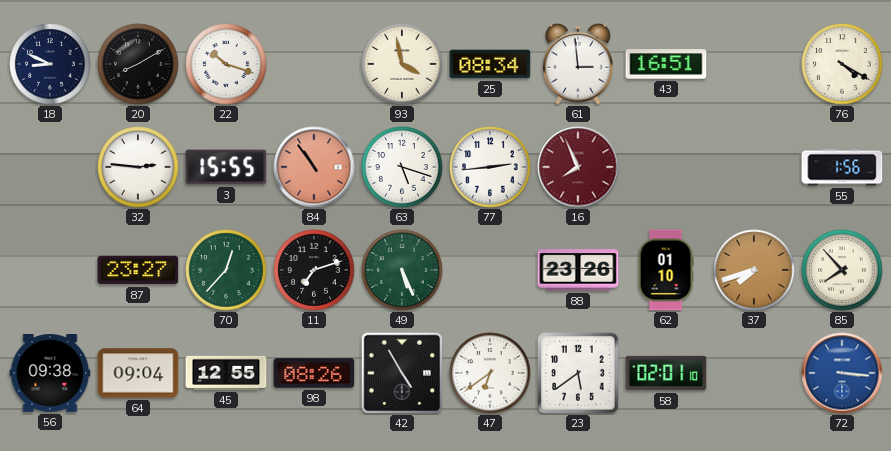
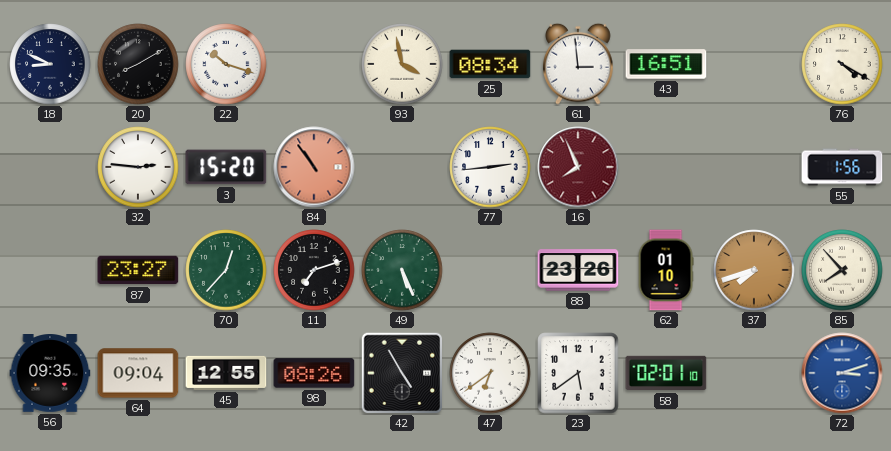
3: 15:55 -> 15:20 (226, 167)
63: 5:18 -> none (402, 167)
56: 09:38 -> 09:35 (50, 374)
72: 3:16 -> 3:12 (842, 373)
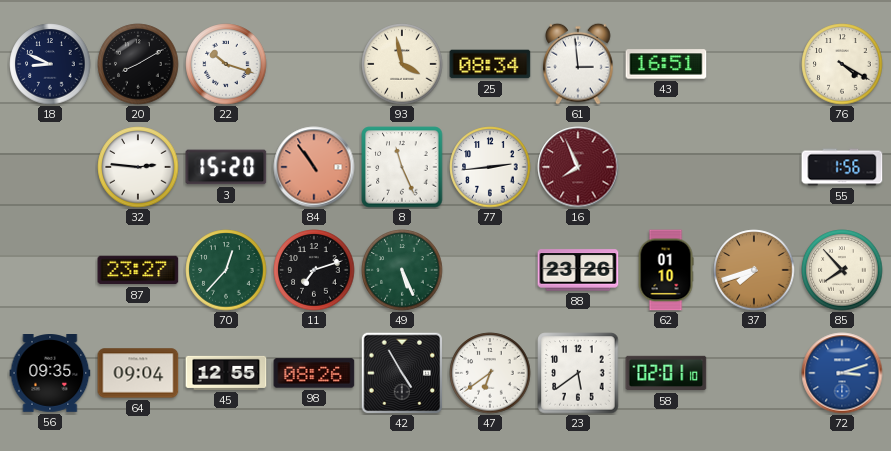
8: none -> 11:26 (402, 167)
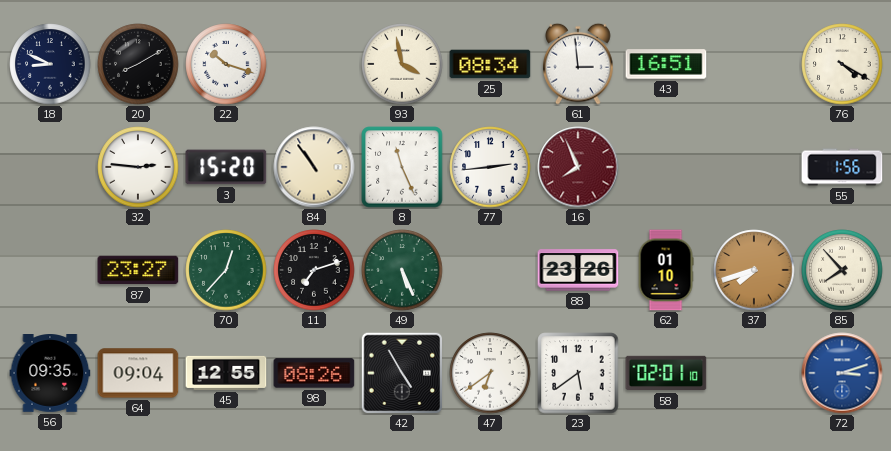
84 dial: salmon -> cream (314, 167)
